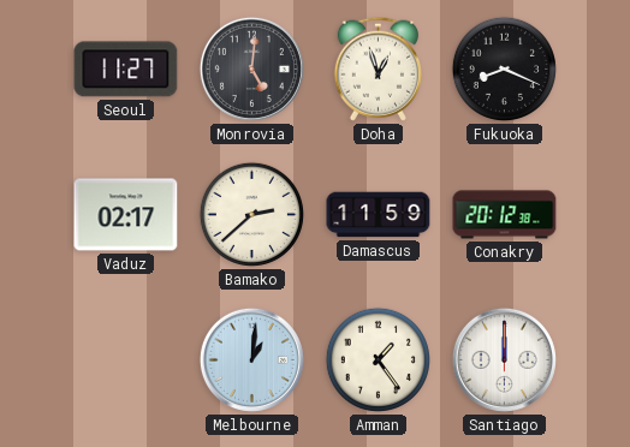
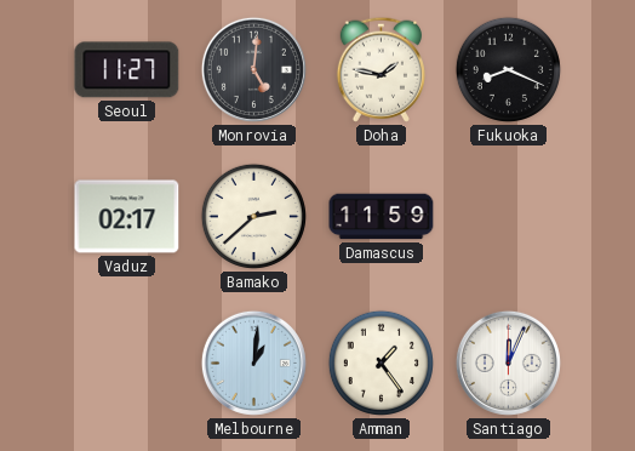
Doha: 12:57 -> 1:47 (381, 69)
Conakry: 20:12 -> none (505, 215)
Santiago: 12:00 -> 12:04 (508, 362)
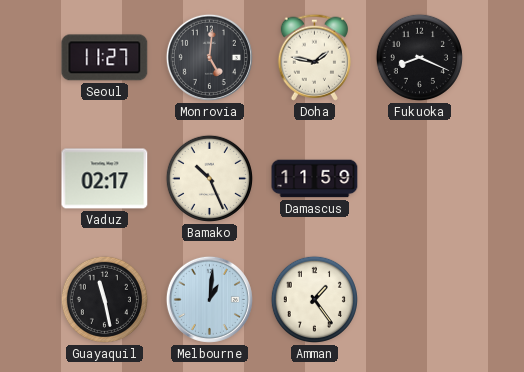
Bamako: 2:38 -> 10:26 (209, 178)
Guayaquil: none -> 11:28 (104, 299)
Santiago: 12:04 -> none (508, 362)
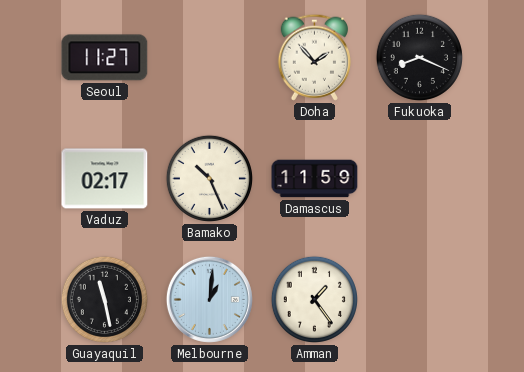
Monrovia: 5:01 -> none (209, 57)
Doha: 1:47 -> 1:53 (314, 57)
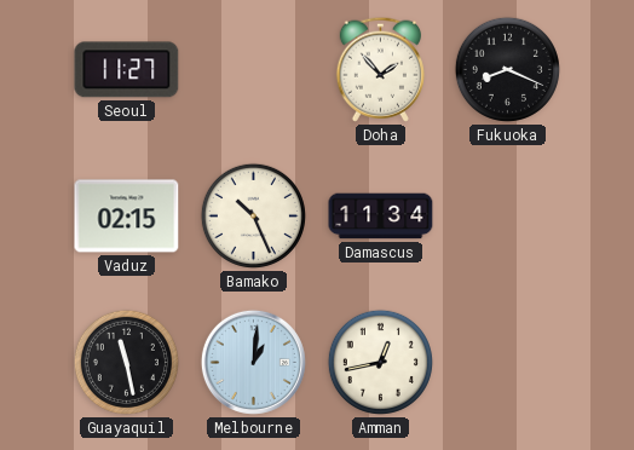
Vaduz: 02:17 -> 02:15 (127, 217)
Damascus: 11:59 -> 11:34 (381, 217)
Amman: 1:24 -> 12:43 (380, 362)
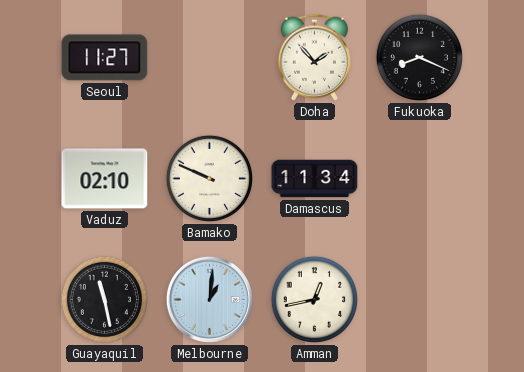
Vaduz: 02:15 -> 02:10 (105, 179)
Bamako: 10:26 -> 9:49 (209, 178)
